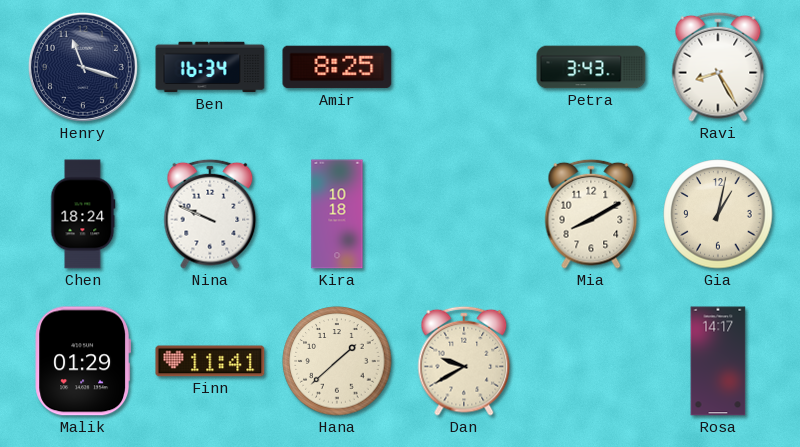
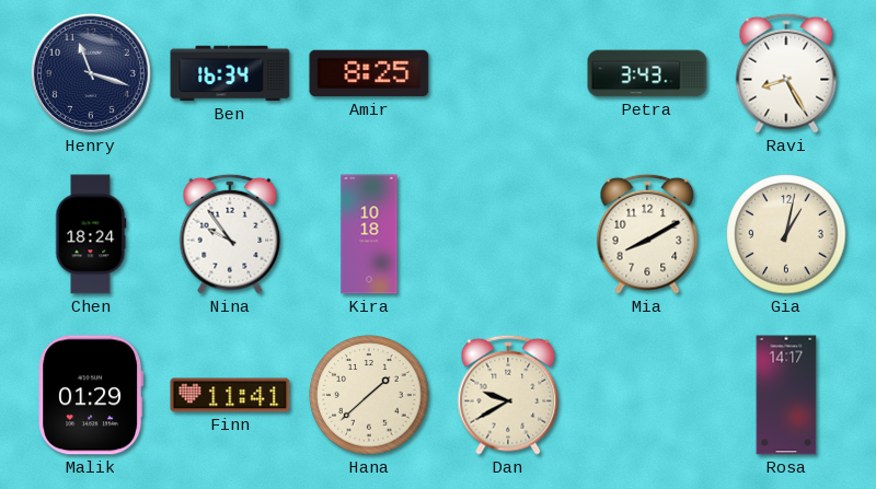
Nina: 9:49 -> 9:54 (230, 234)
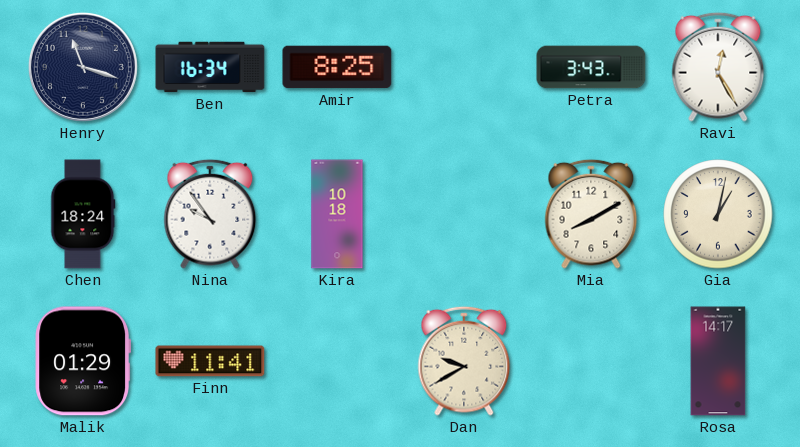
Ravi: 8:25 -> 12:25 (718, 67)
Hana: 1:38 -> none (369, 395)
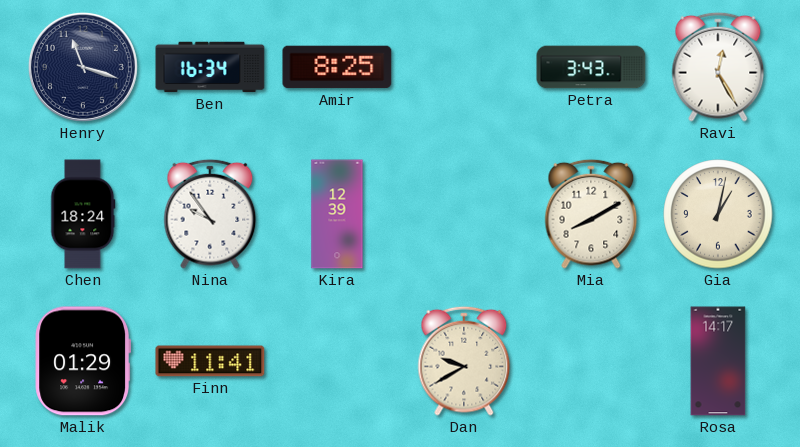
Kira: 10:18 -> 12:39 (337, 214)
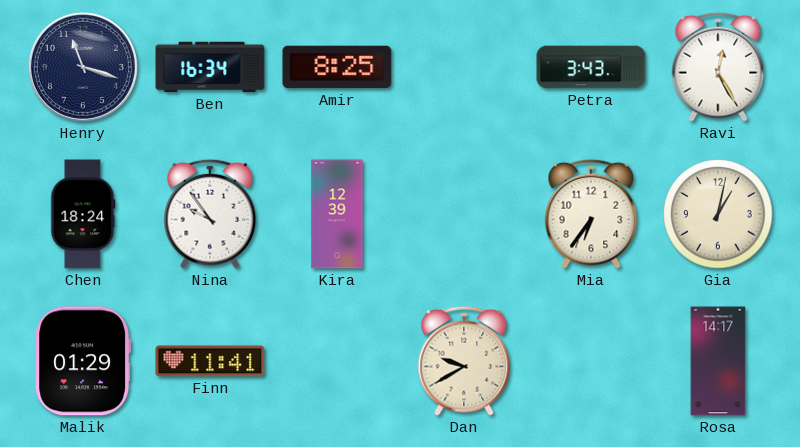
Mia: 8:10 -> 6:36 (591, 214)
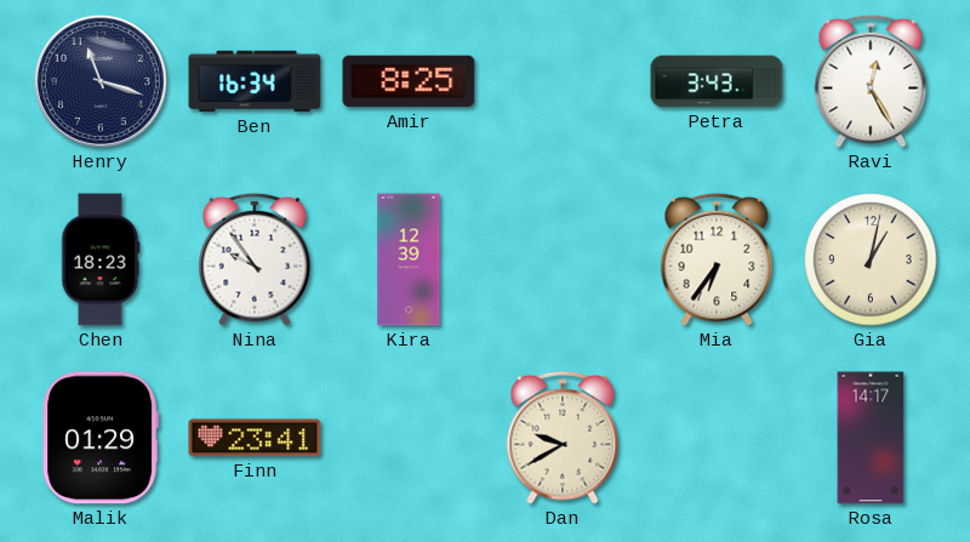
Chen: 18:24 -> 18:23 (101, 259)
Finn: 11:41 -> 23:41 (255, 438)
